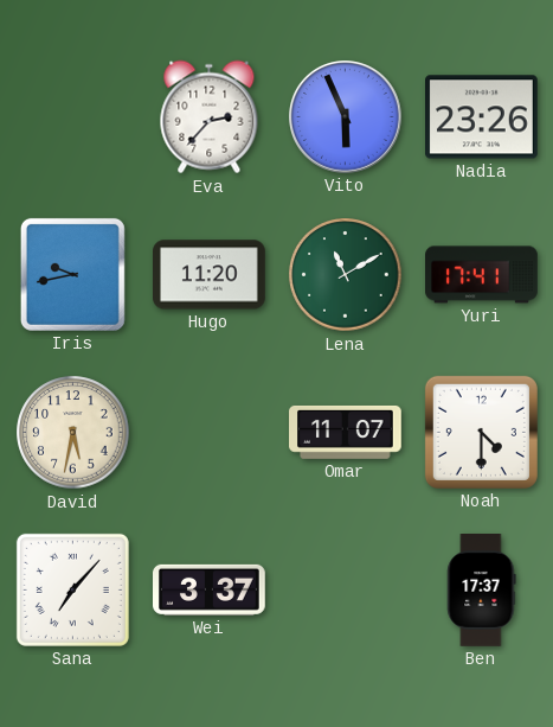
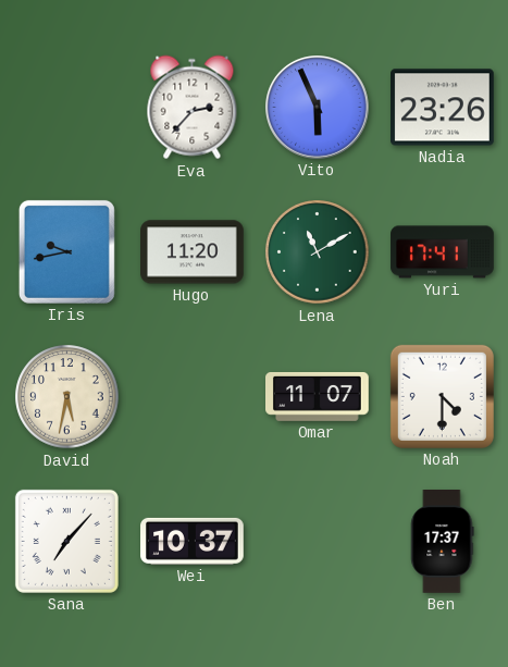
Wei: 3:37 -> 10:37 (193, 541)
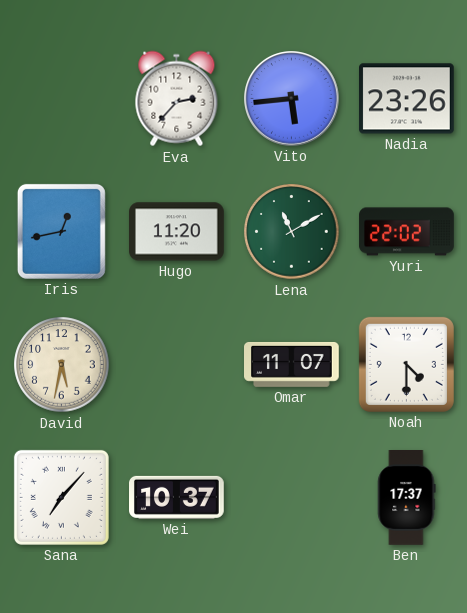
Vito: 5:56 -> 5:44 (292, 99)
Iris: 9:43 -> 12:43 (61, 231)
Yuri: 17:41 -> 22:02 (407, 232)
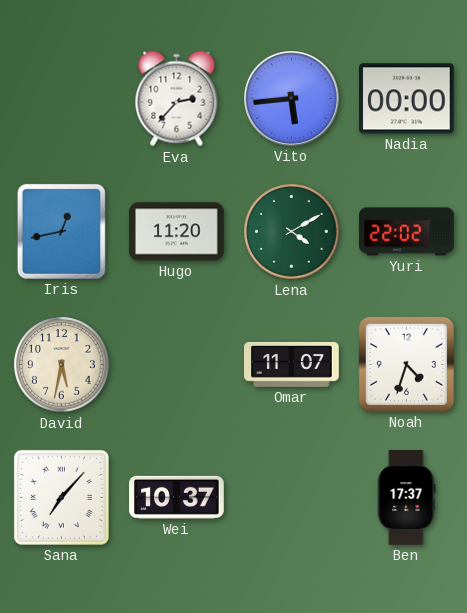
Nadia: 23:26 -> 00:00 (407, 99)
Lena: 11:10 -> 4:10 (292, 232)
Noah: 4:30 -> 4:33 (406, 364)
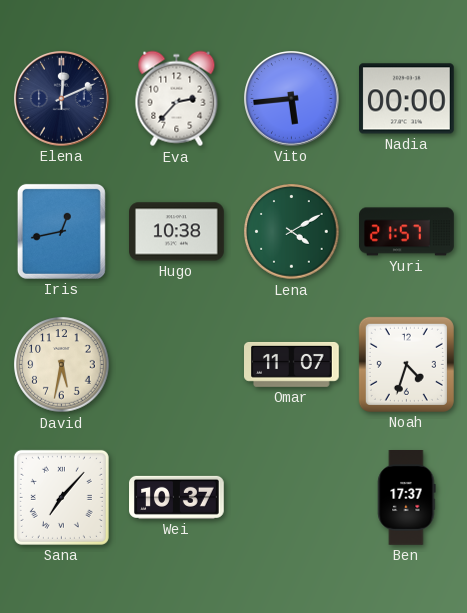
Elena: none -> 12:11 (62, 99)
Hugo: 11:20 -> 10:38 (177, 232)
Yuri: 22:02 -> 21:57 (407, 232)
